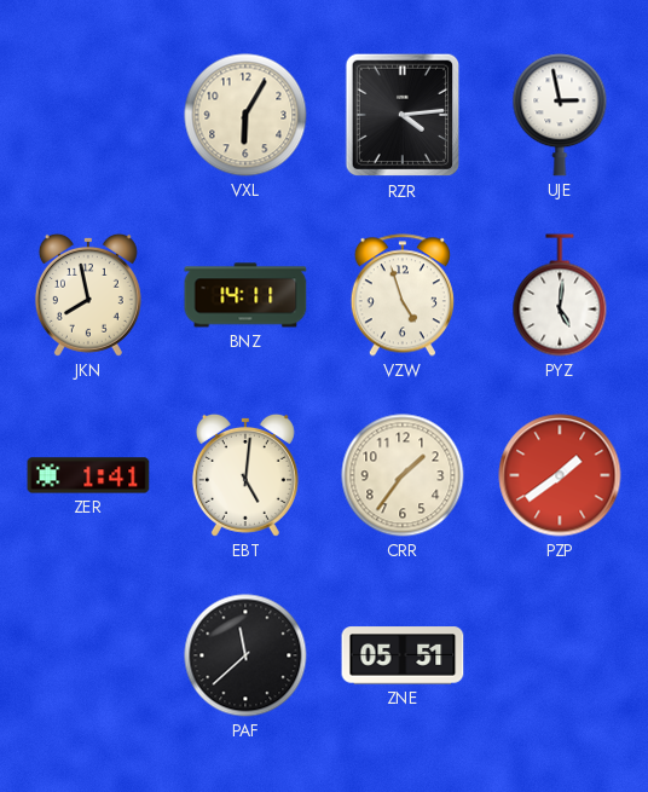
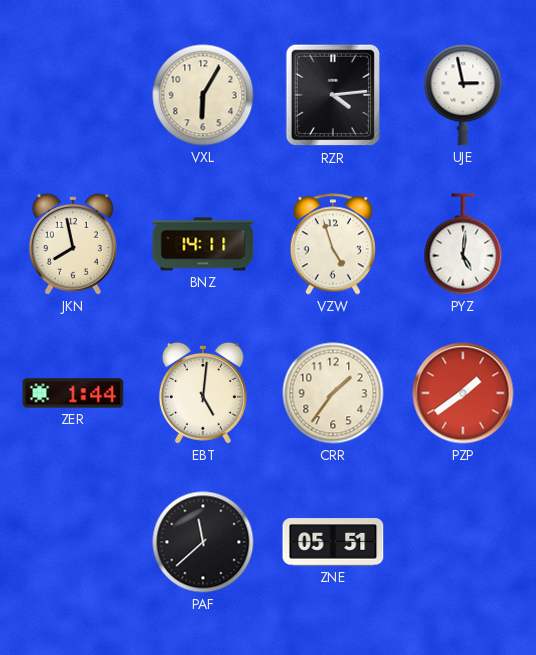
ZER: 1:41 -> 1:44 (73, 393)
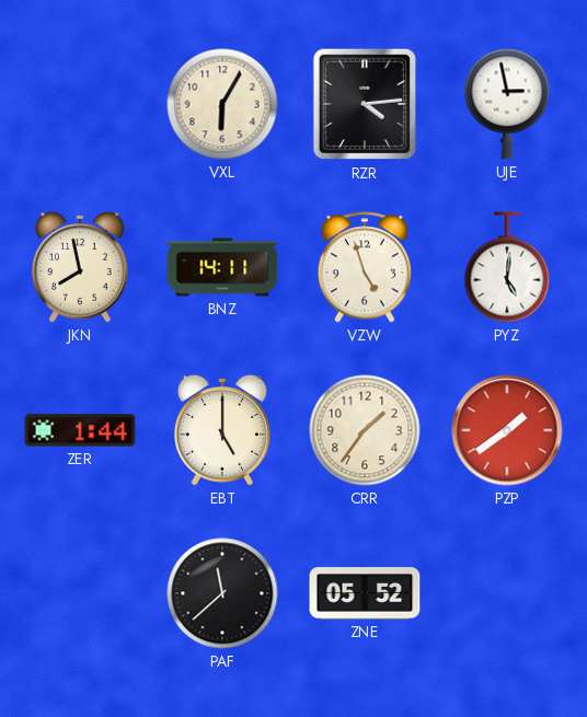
EBT: 5:01 -> 5:00 (222, 430)
ZNE: 05:51 -> 05:52 (365, 593)
